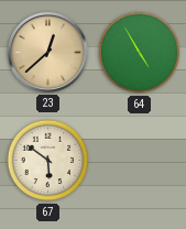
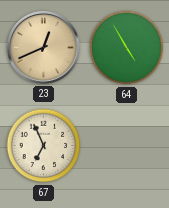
23: 12:38 -> 12:41 (43, 47)
67: 5:51 -> 6:56 (44, 146)
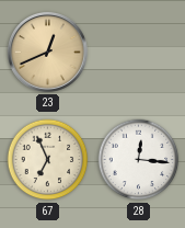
64: 4:55 -> none (127, 48)
28: none -> 12:16 (139, 160)
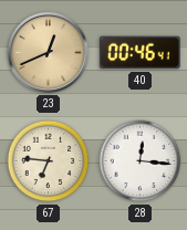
40: none -> 00:46 (139, 53)
67: 6:56 -> 6:46 (49, 161)
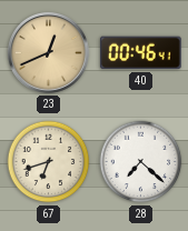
67: 6:46 -> 6:42 (49, 162)
28: 12:16 -> 7:22 (141, 162)
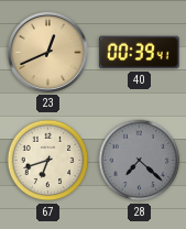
40: 00:46 -> 00:39 (139, 53)
28 dial: white -> grey (140, 161)
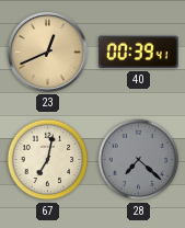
67: 6:42 -> 7:02 (48, 160)
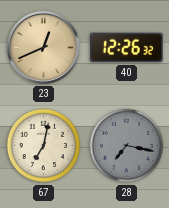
40: 00:39 -> 12:26 (126, 48)
28: 7:22 -> 7:17 (127, 146)
